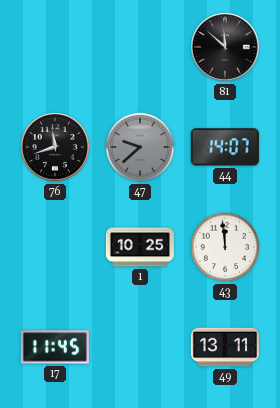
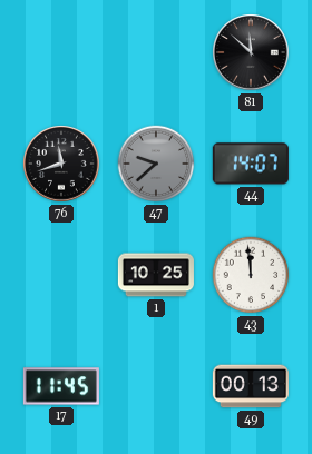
49: 13:11 -> 00:13 (251, 386)
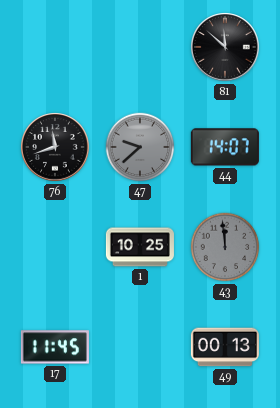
43 dial: white -> grey (225, 247)
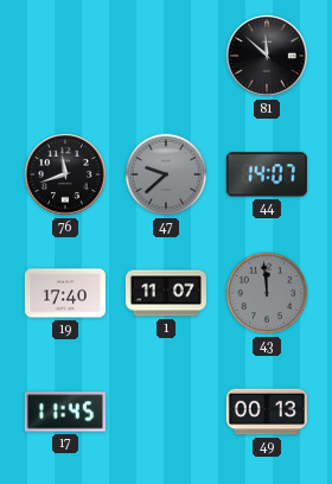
19: none -> 17:40 (65, 293)
1: 10:25 -> 11:07 (166, 293)
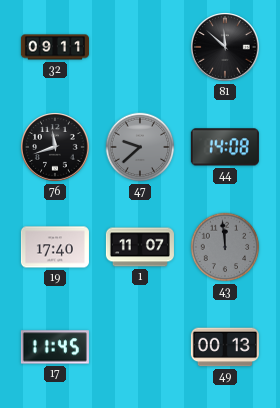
32: none -> 09:11 (55, 47)
44: 14:07 -> 14:08 (225, 147)
